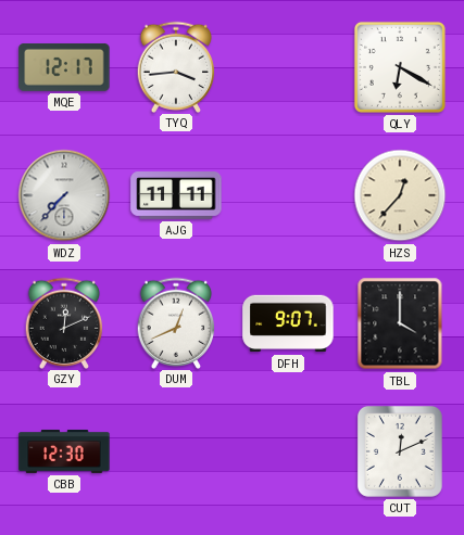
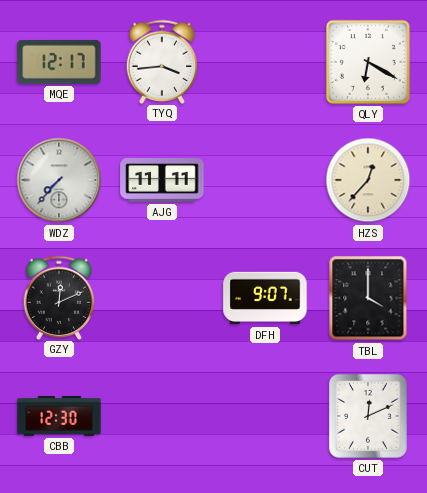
DUM: 12:41 -> none (176, 322)
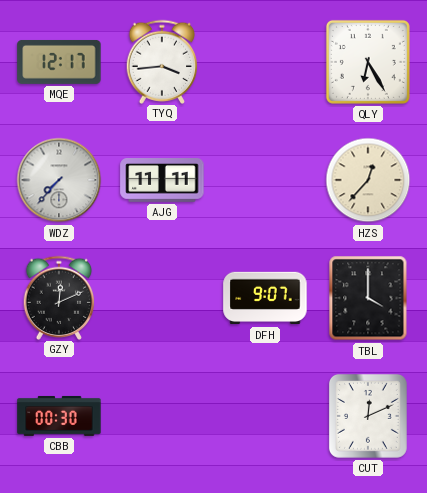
QLY: 6:20 -> 6:25 (368, 62)
CBB: 12:30 -> 00:30 (59, 416)
